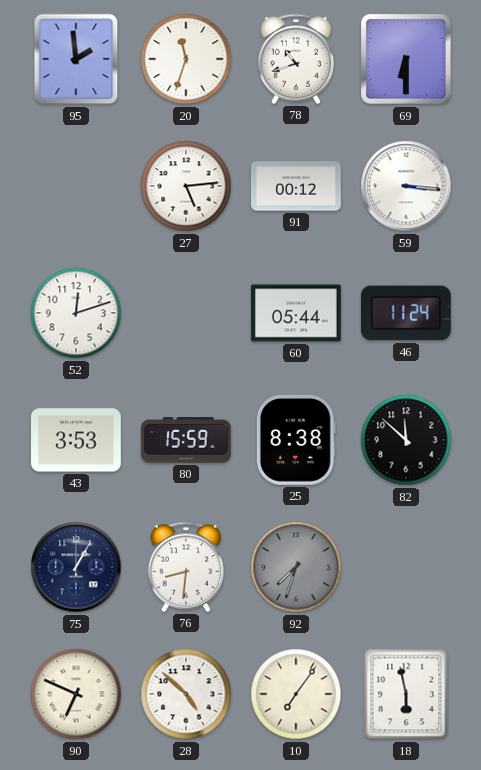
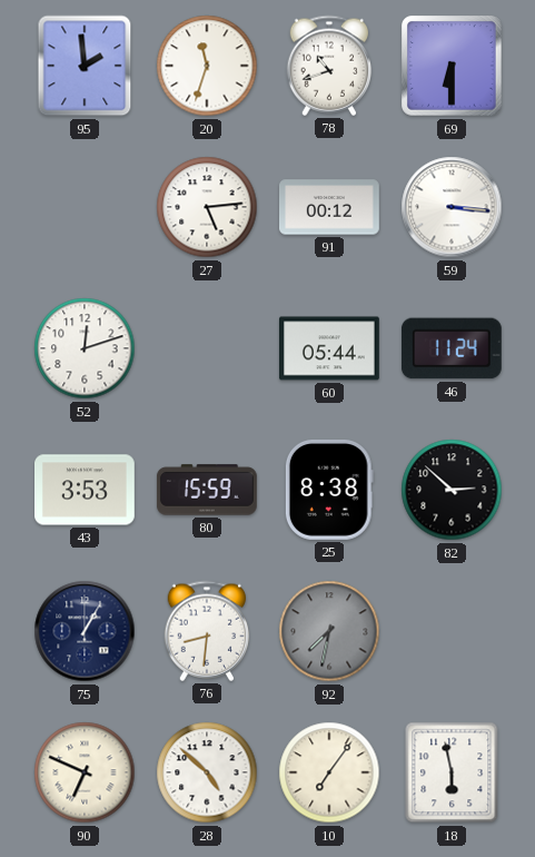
82: 11:52 -> 2:52 (452, 490)
92: 7:33 -> 7:32 (329, 631)
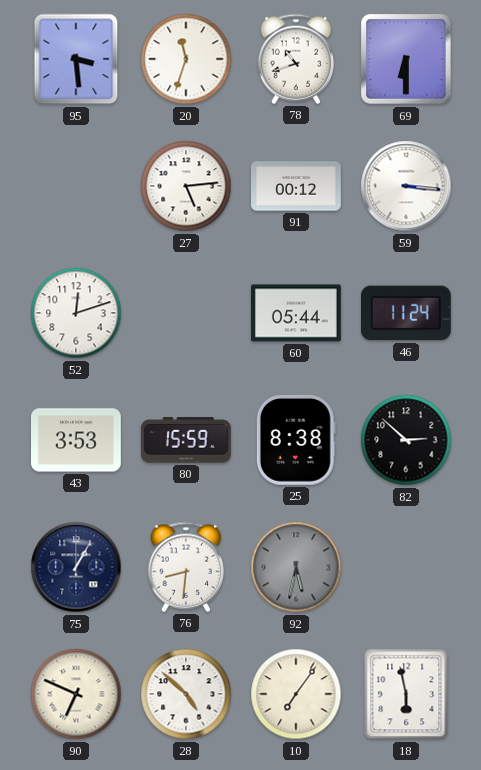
95: 1:59 -> 3:29 (76, 59)
92: 7:32 -> 5:32 (296, 567)
